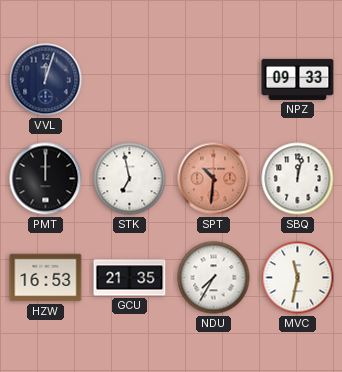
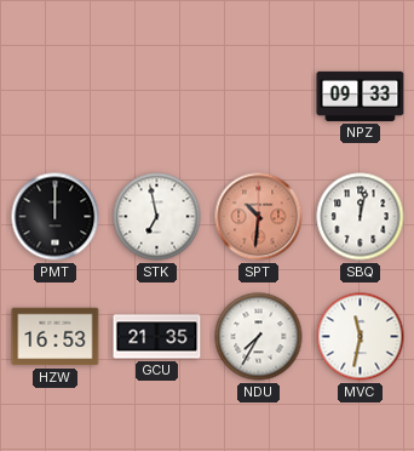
VVL: 12:03 -> none (46, 80)
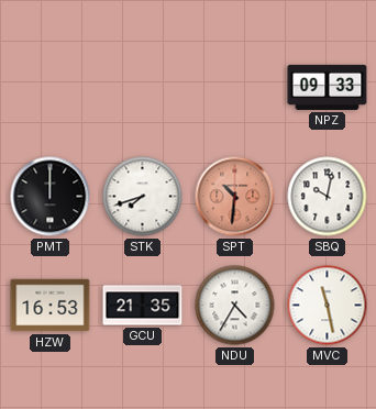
STK: 6:58 -> 7:42 (143, 197)
SBQ: 12:02 -> 10:02 (328, 197)
NDU: 7:35 -> 4:35 (235, 306)
MVC: 11:32 -> 11:28 (328, 306)
